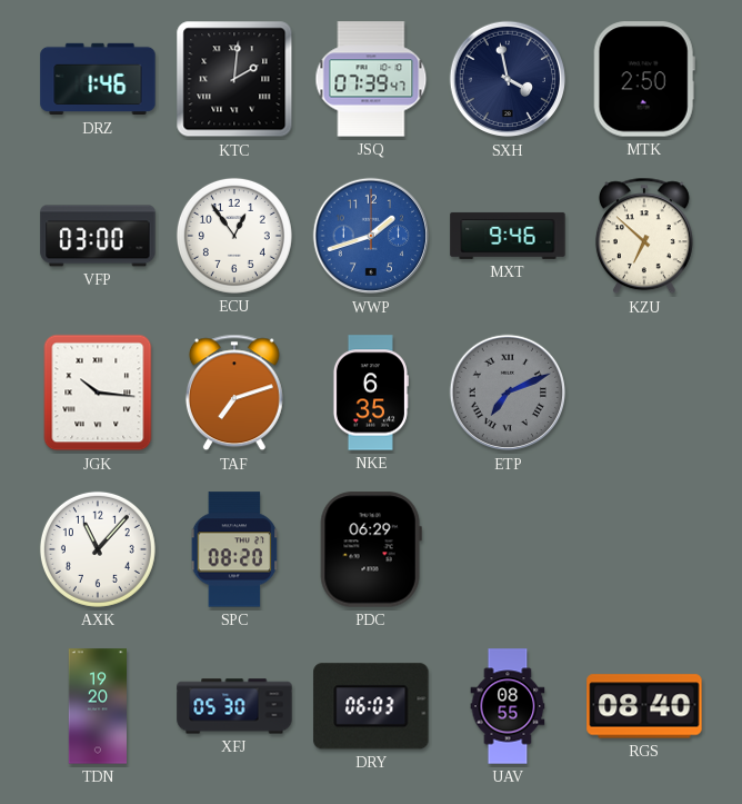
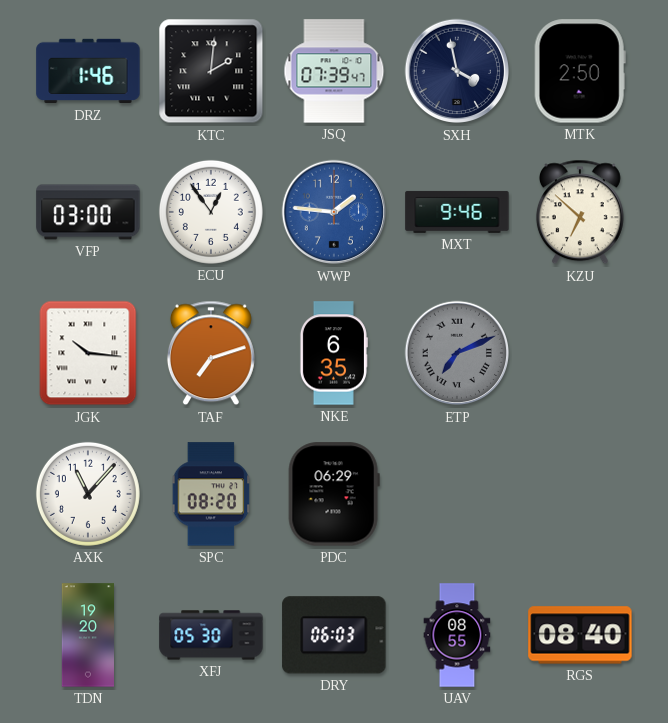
WWP: 1:42 -> 1:46 (334, 212)
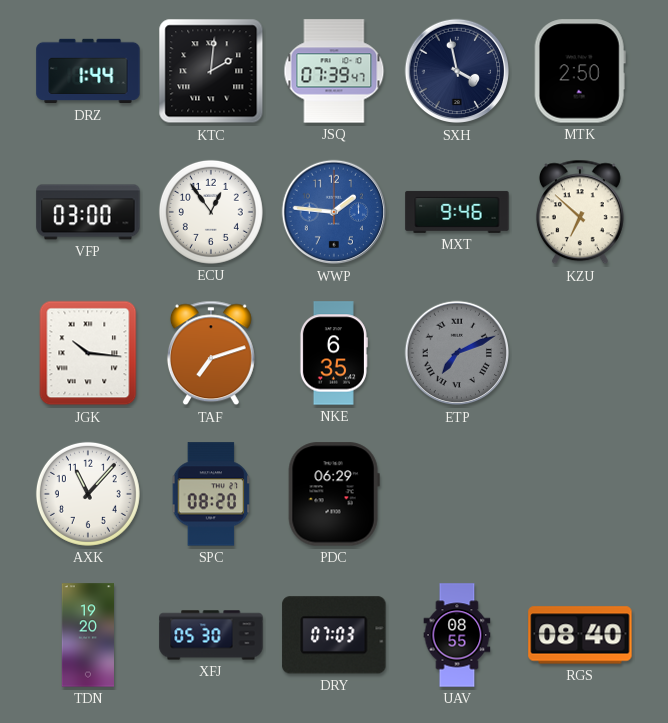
DRZ: 1:46 -> 1:44 (88, 71)
DRY: 06:03 -> 07:03 (334, 635)
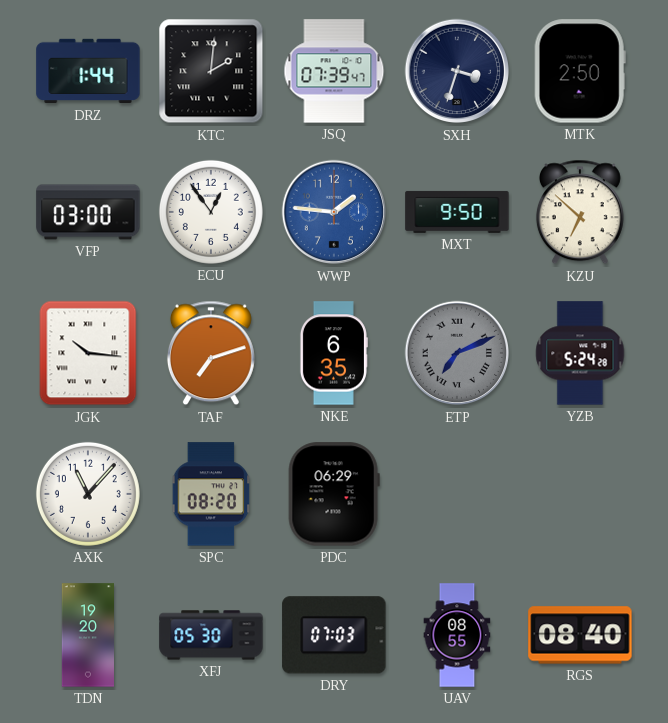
SXH: 3:58 -> 3:33 (457, 71)
MXT: 9:46 -> 9:50 (457, 212)
YZB: none -> 5:24 (580, 353)
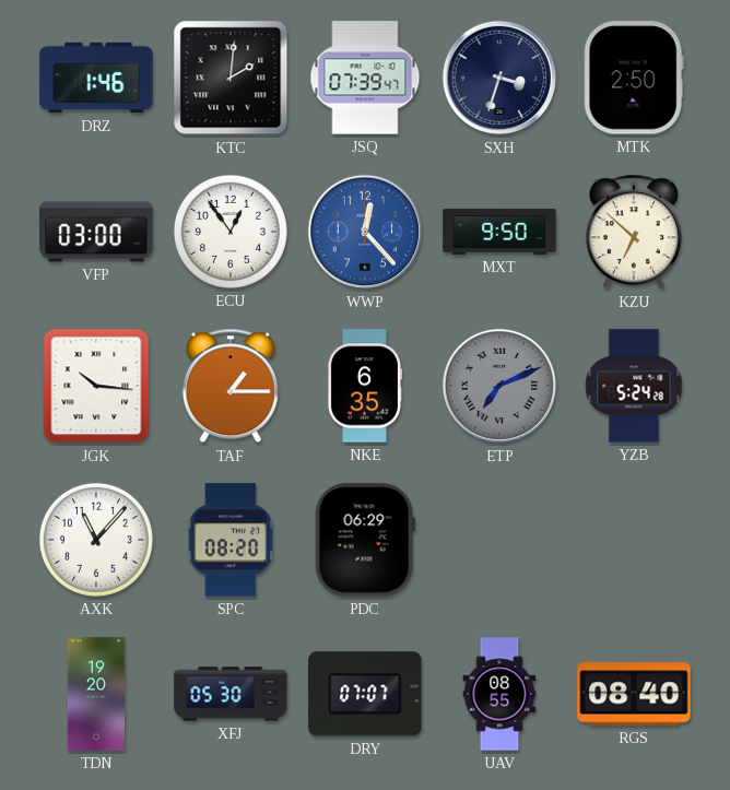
DRZ: 1:44 -> 1:46 (96, 78)
WWP: 1:46 -> 12:23 (365, 232)
TAF: 7:12 -> 1:15 (231, 386)
DRY: 07:03 -> 07:07 (365, 694)
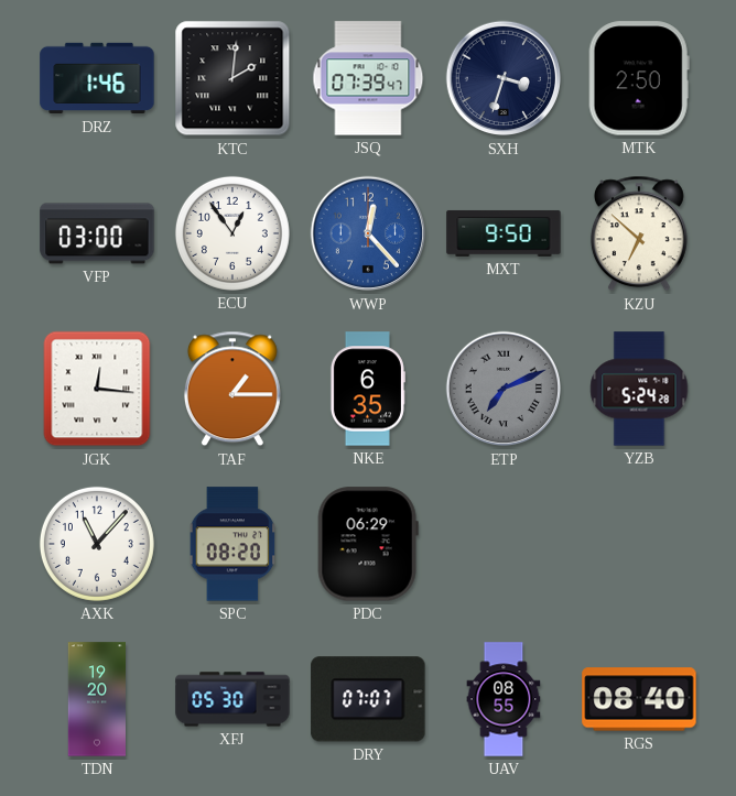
JGK: 10:16 -> 12:16 (97, 389)
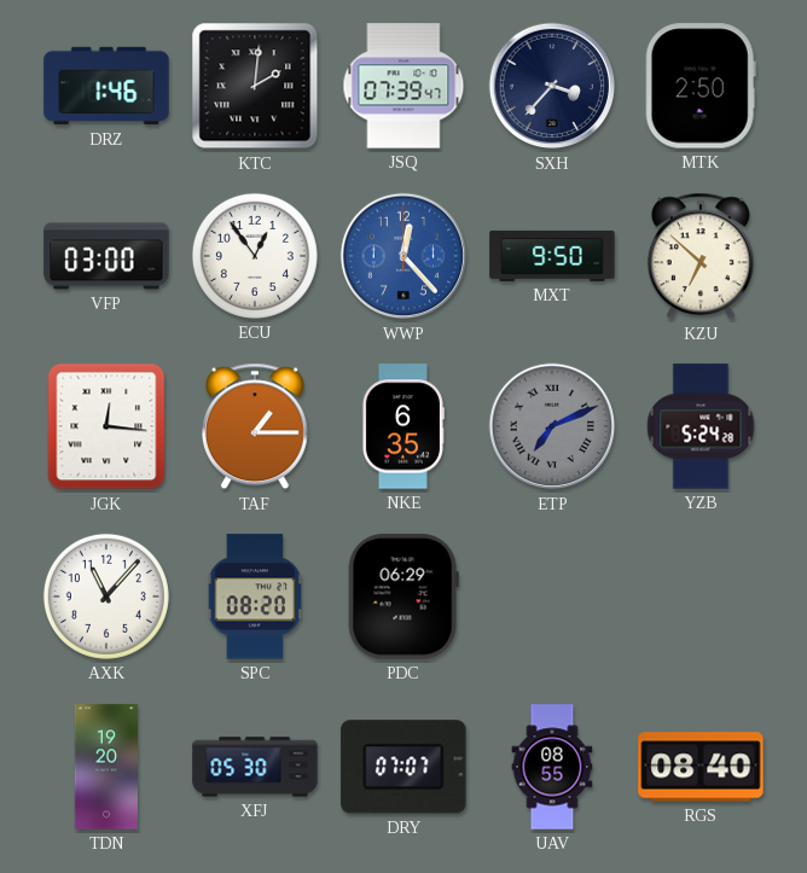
SXH: 3:33 -> 3:37 (552, 86)
